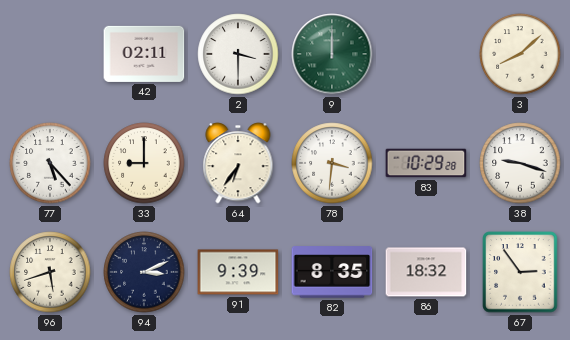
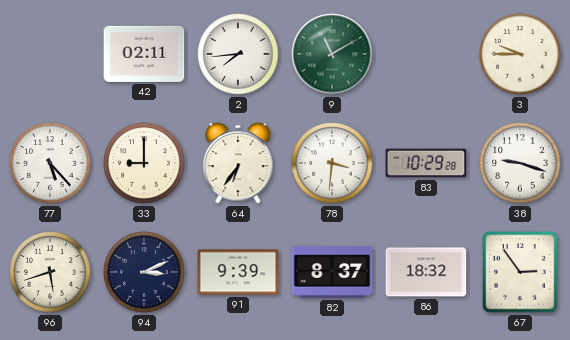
2: 3:30 -> 7:44 (238, 54)
9: 12:00 -> 11:10 (332, 54)
3: 8:08 -> 9:45 (520, 54)
82: 8:35 -> 8:37 (332, 272)
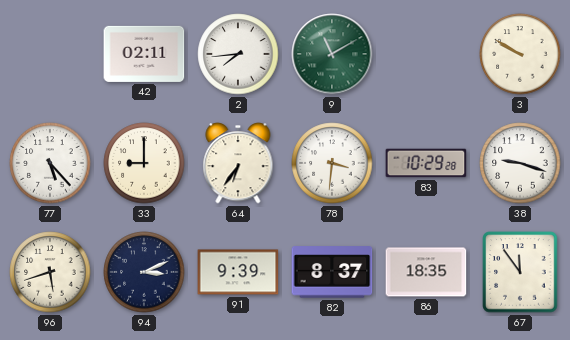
3: 9:45 -> 9:50 (520, 54)
86: 18:32 -> 18:35 (426, 272)
67: 2:54 -> 11:54 (520, 272)
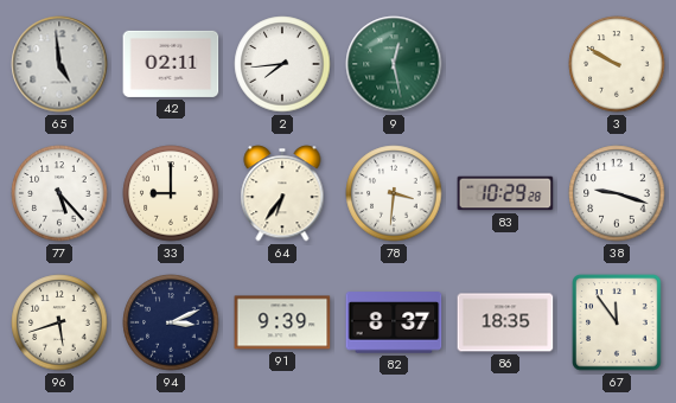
65: none -> 4:59 (59, 64)
9: 11:10 -> 12:28 (394, 64)
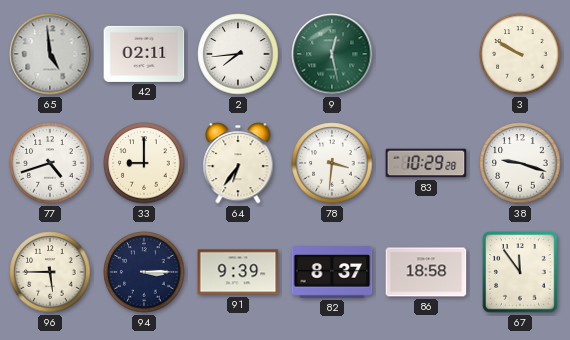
77: 5:23 -> 4:42 (50, 163)
96: 5:42 -> 5:45 (50, 272)
94: 3:11 -> 3:15 (144, 272)
86: 18:35 -> 18:58 (426, 272)
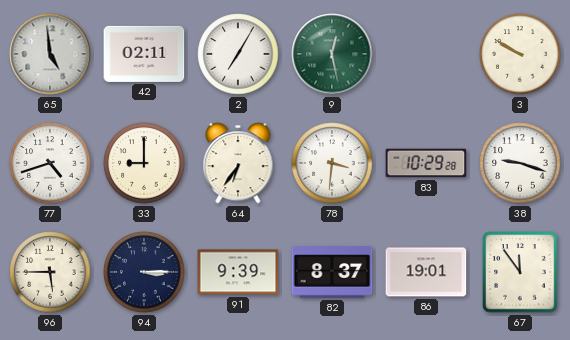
2: 7:44 -> 7:05 (238, 54)
86: 18:58 -> 19:01 (426, 272)
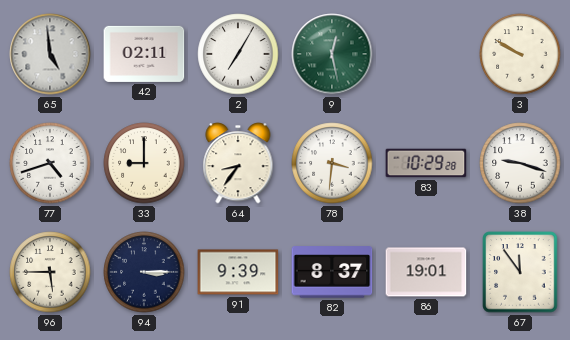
64: 6:36 -> 8:36 (238, 163)
